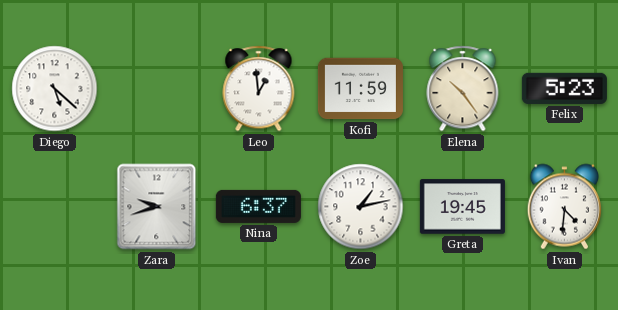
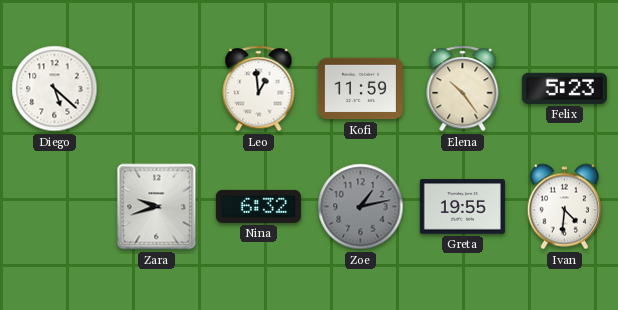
Nina: 6:37 -> 6:32 (258, 206)
Zoe dial: white -> grey (361, 207)
Greta: 19:45 -> 19:55 (462, 207)
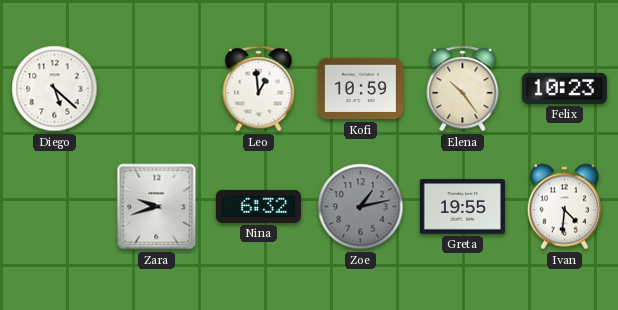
Kofi: 11:59 -> 10:59 (360, 89)
Felix: 5:23 -> 10:23 (564, 88)
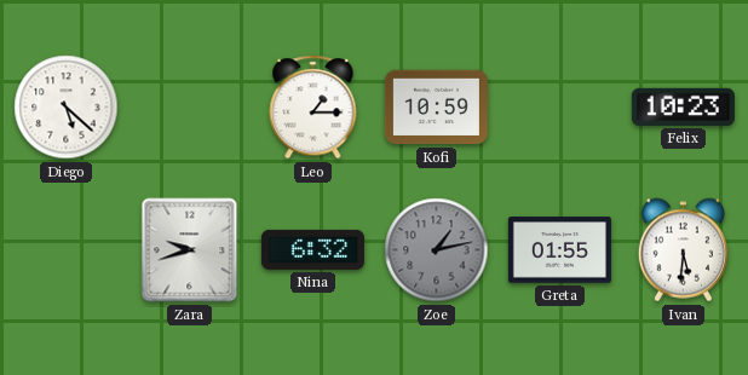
Leo: 12:59 -> 1:15 (313, 108)
Elena: 10:24 -> none (463, 89)
Greta: 19:55 -> 01:55 (559, 250)
Ivan: 4:31 -> 5:31 (684, 250)
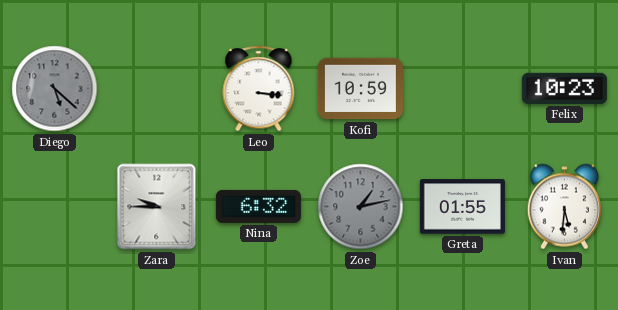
Diego dial: white -> grey (55, 89)
Leo: 1:15 -> 3:16 (259, 89)
Zara: 9:42 -> 9:45 (157, 207)
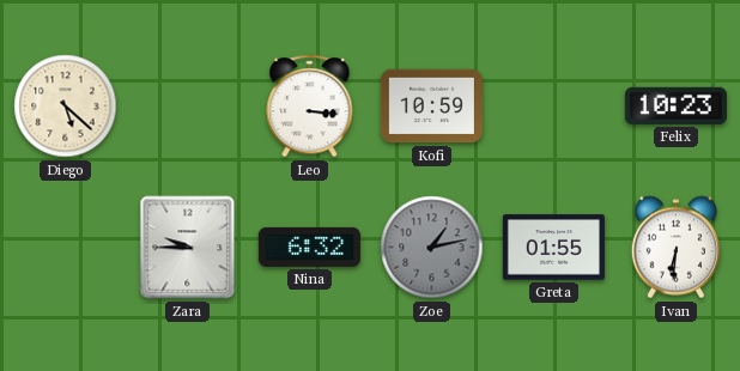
Diego dial: grey -> cream (66, 107)
Ivan: 5:31 -> 6:31 (677, 248)
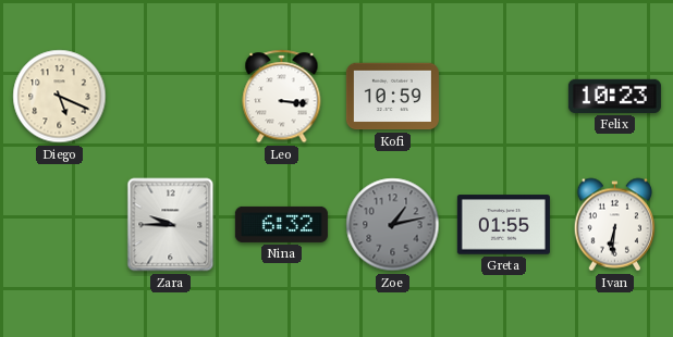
Diego: 5:22 -> 5:19 (60, 97)
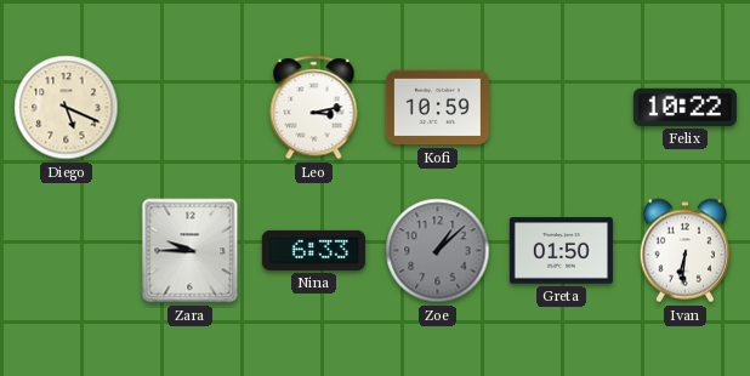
Leo: 3:16 -> 3:13 (314, 108)
Felix: 10:23 -> 10:22 (684, 107)
Nina: 6:32 -> 6:33 (313, 250)
Zoe: 1:13 -> 1:08 (438, 251)
Greta: 01:55 -> 01:50 (561, 251)
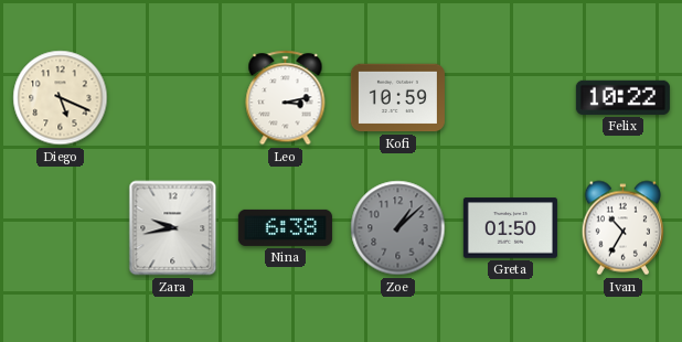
Zara: 9:45 -> 9:43 (173, 228)
Nina: 6:33 -> 6:38 (285, 227)
Ivan: 6:31 -> 10:35 (624, 228)
